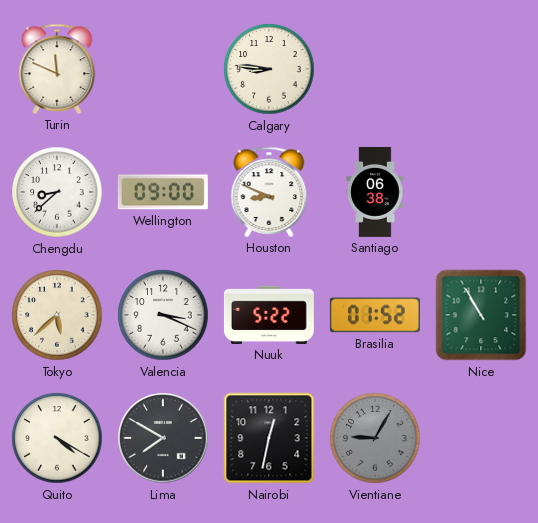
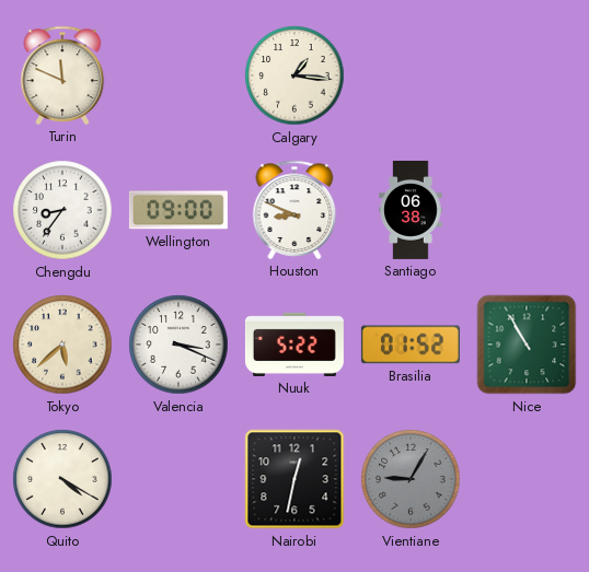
Calgary: 8:46 -> 1:16 (294, 75)
Chengdu: 8:38 -> 8:36 (62, 210)
Lima: 7:50 -> none (163, 438)
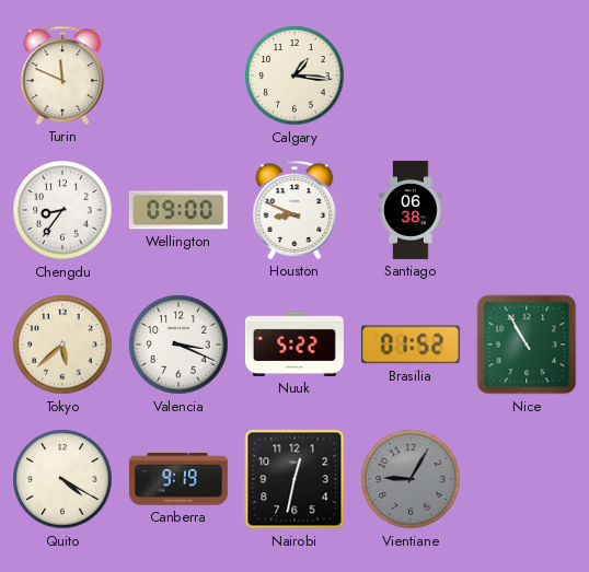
Canberra: none -> 9:19 (178, 479)
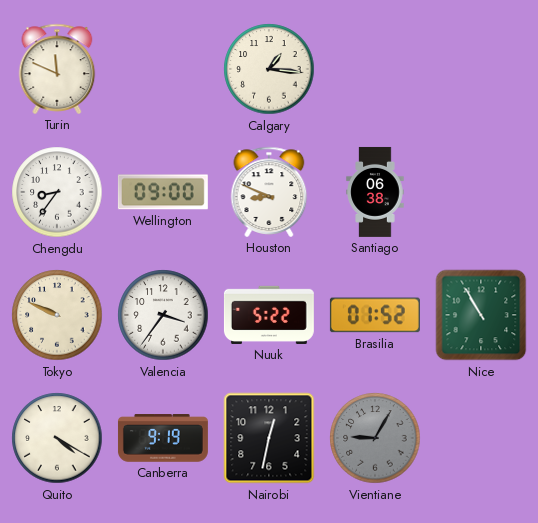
Tokyo: 5:38 -> 9:49 (57, 315)
Valencia: 3:19 -> 3:36 (163, 315)
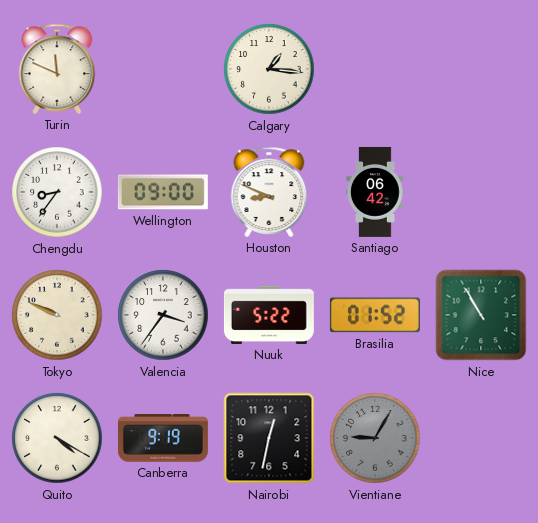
Santiago: 06:38 -> 06:42 (375, 192)
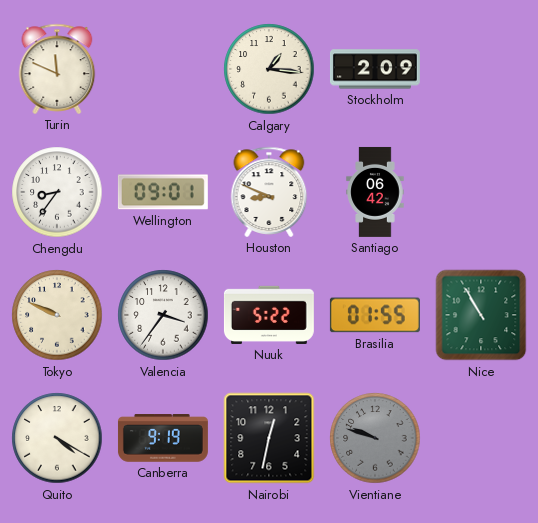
Stockholm: none -> 2:09 (375, 69)
Wellington: 09:00 -> 09:01 (163, 192)
Brasilia: 01:52 -> 01:55 (375, 315)
Vientiane: 9:05 -> 9:48 (375, 438)
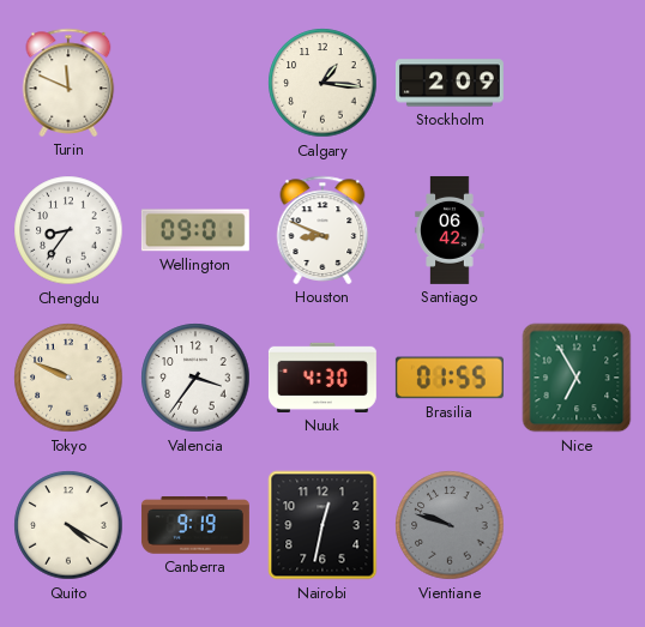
Nuuk: 5:22 -> 4:30 (322, 378)
Nice: 10:55 -> 6:55 (577, 378)
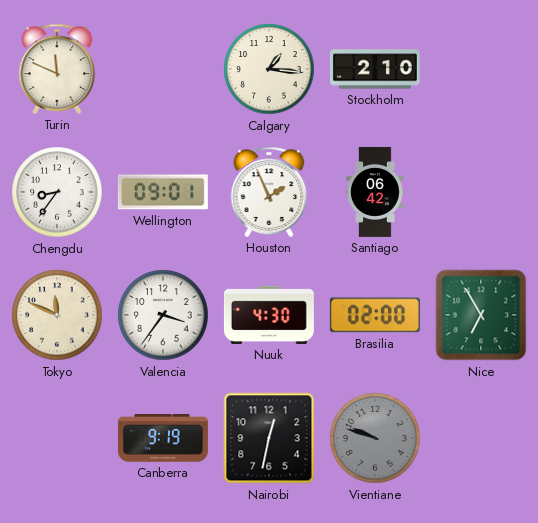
Stockholm: 2:09 -> 2:10 (375, 69)
Houston: 8:49 -> 1:56 (269, 192)
Tokyo: 9:49 -> 11:49 (57, 315)
Brasilia: 01:55 -> 02:00 (375, 315)
Quito: 4:20 -> none (68, 525)
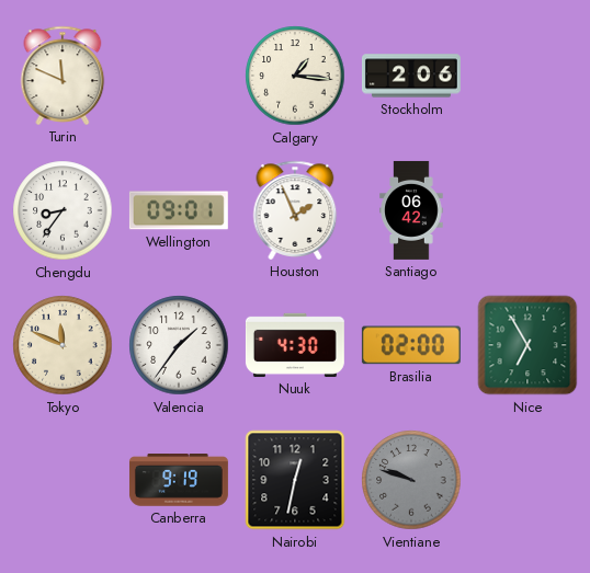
Stockholm: 2:10 -> 2:06 (411, 76)
Valencia: 3:36 -> 1:36 (179, 345)
